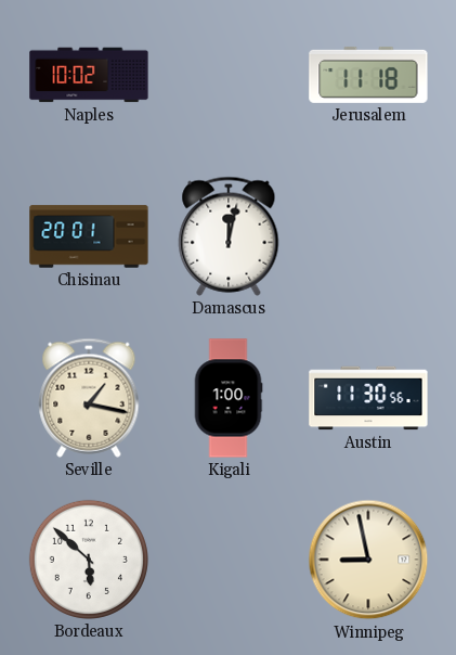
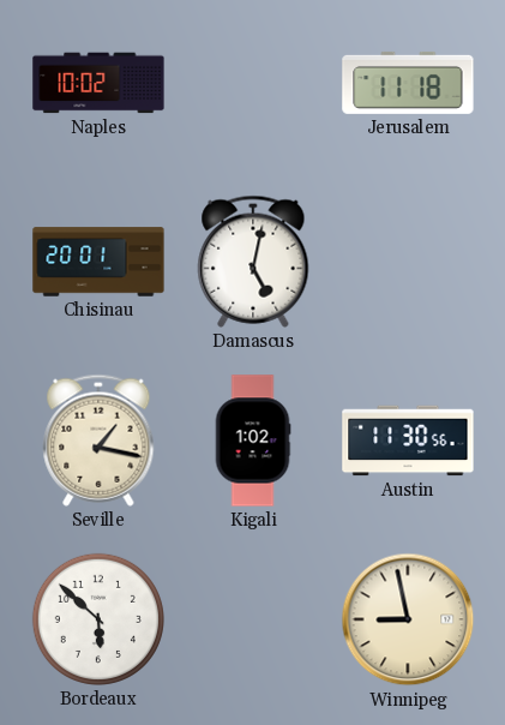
Damascus: 12:02 -> 5:02 (253, 262)
Kigali: 1:00 -> 1:02 (253, 441)
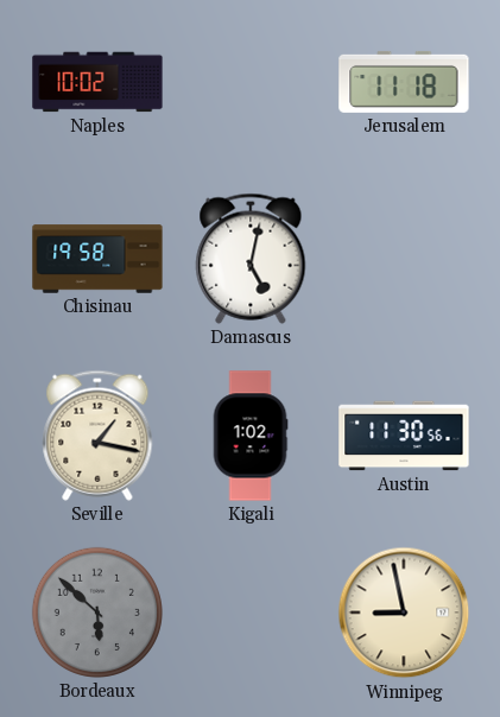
Chisinau: 20:01 -> 19:58 (97, 259)
Bordeaux dial: white -> grey (97, 613)
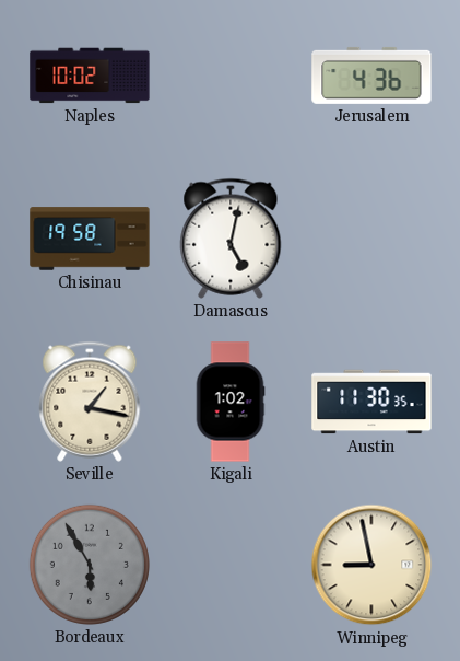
Jerusalem: 11:18 -> 4:36 (371, 76)
Austin: 11:30:56 -> 11:30:35 (371, 402)
Bordeaux: 5:52 -> 5:55 (90, 565)
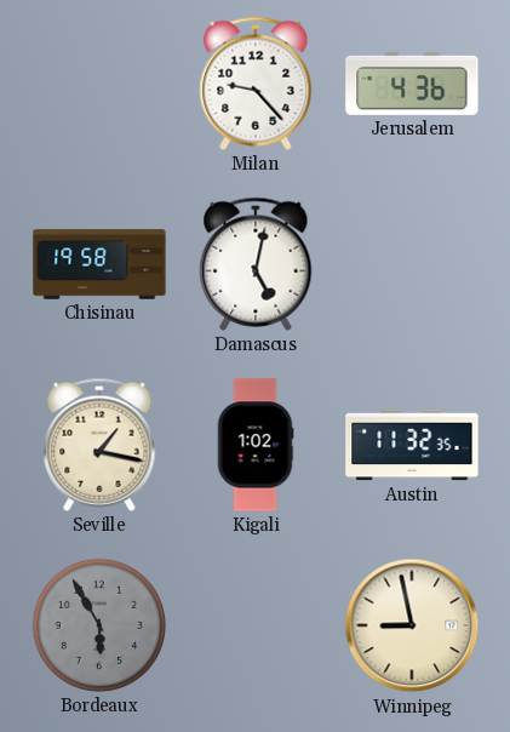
Naples: 10:02 -> none (90, 76)
Milan: none -> 9:23 (256, 84)
Austin: 11:30 -> 11:32 (412, 445)
